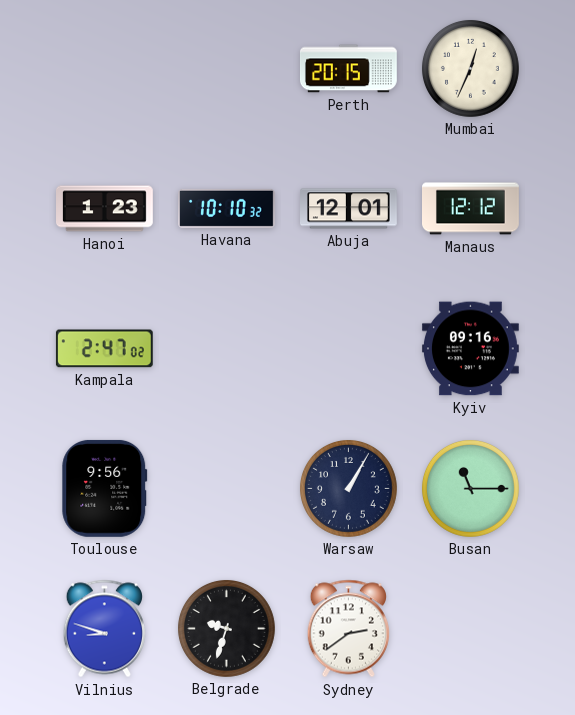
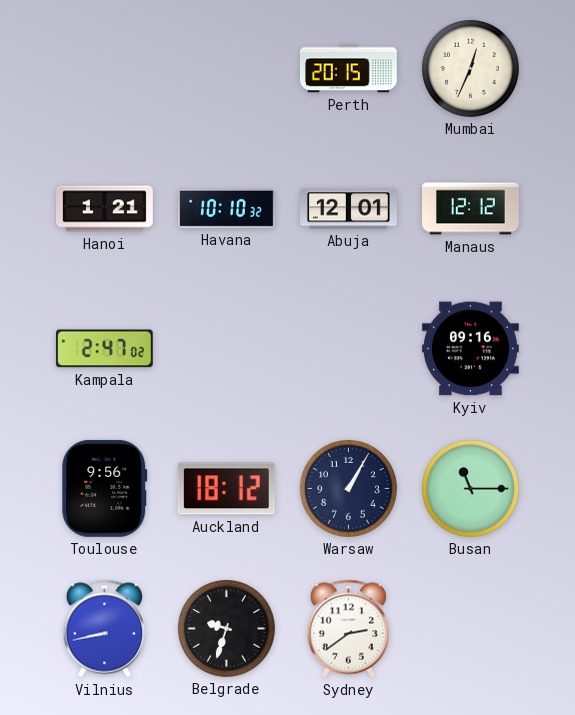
Hanoi: 1:23 -> 1:21 (105, 209)
Auckland: none -> 18:12 (226, 489)
Vilnius: 8:48 -> 8:43 (104, 629)
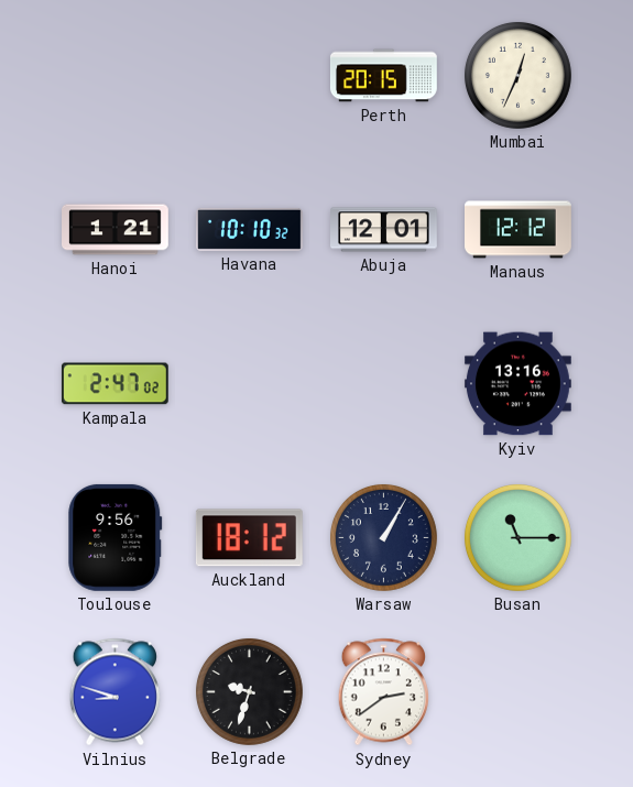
Kyiv: 09:16 -> 13:16 (519, 384)
Vilnius: 8:43 -> 8:48 (114, 692)
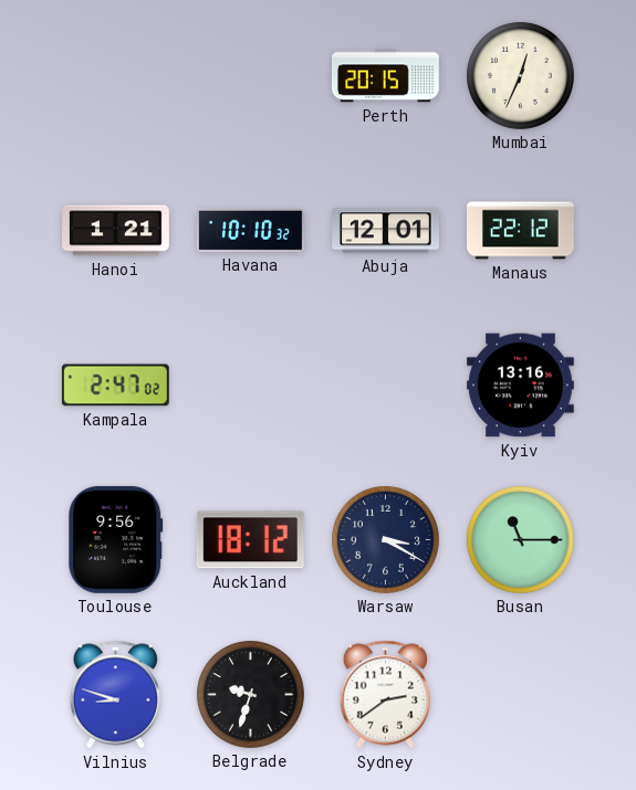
Manaus: 12:12 -> 22:12 (521, 231)
Warsaw: 1:05 -> 3:20 (385, 539)
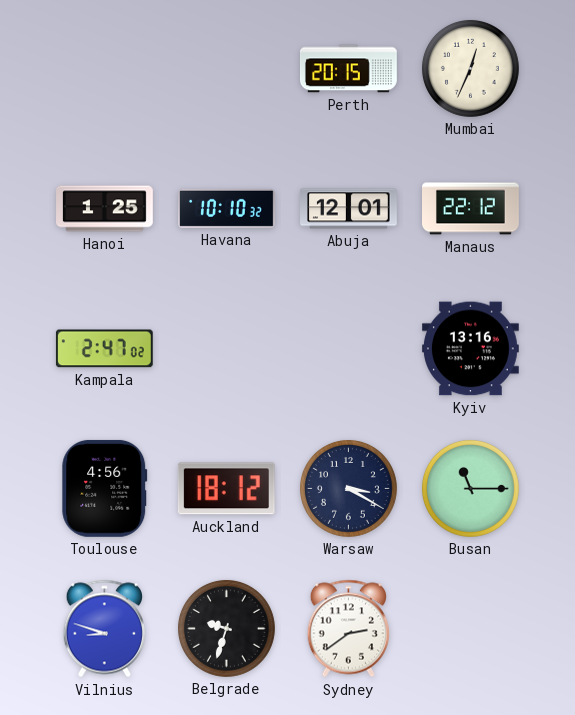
Hanoi: 1:21 -> 1:25 (105, 209)
Toulouse: 9:56 -> 4:56 (105, 488)
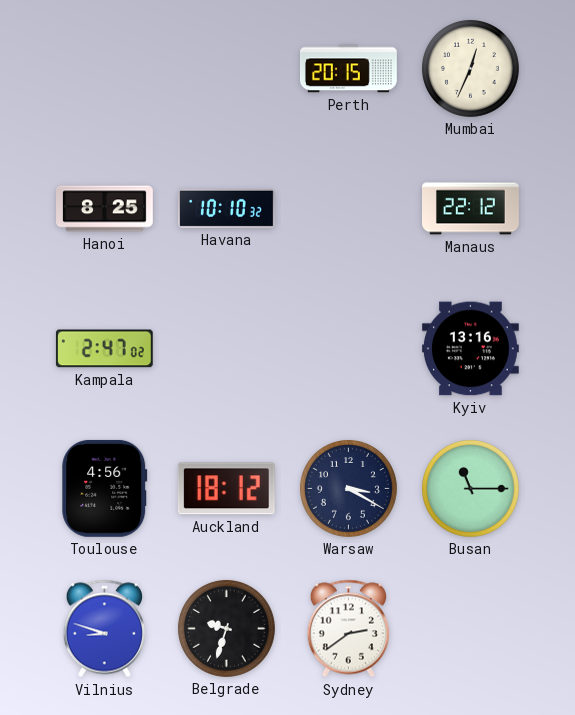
Hanoi: 1:25 -> 8:25 (105, 209)
Abuja: 12:01 -> none (349, 209)
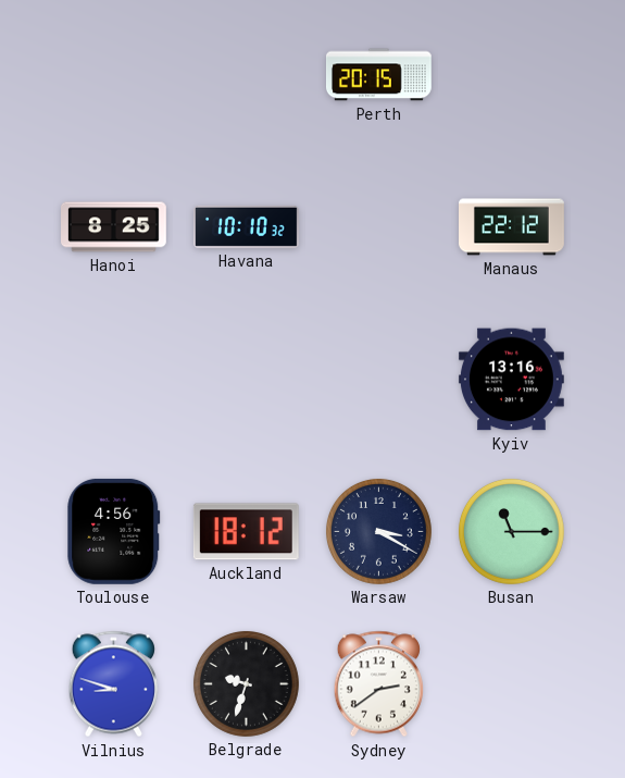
Mumbai: 12:34 -> none (470, 68)
Kampala: 2:47 -> none (104, 349)
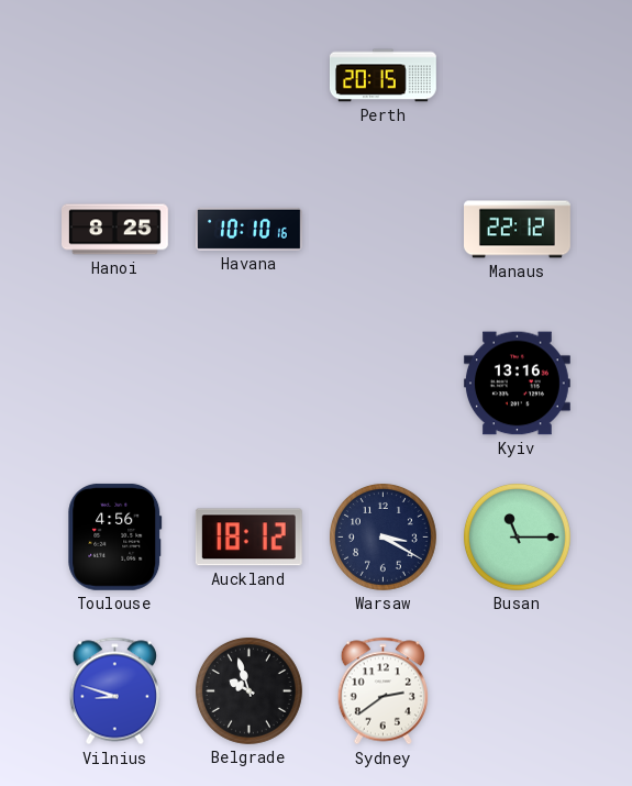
Havana: 10:10:32 -> 10:10:16 (250, 229)
Belgrade: 9:33 -> 9:57 (248, 690)
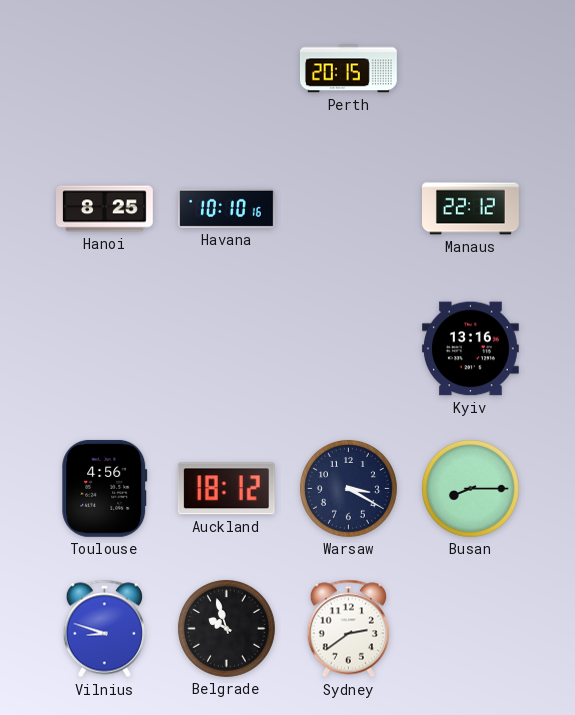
Busan: 11:15 -> 8:15 (470, 488)
